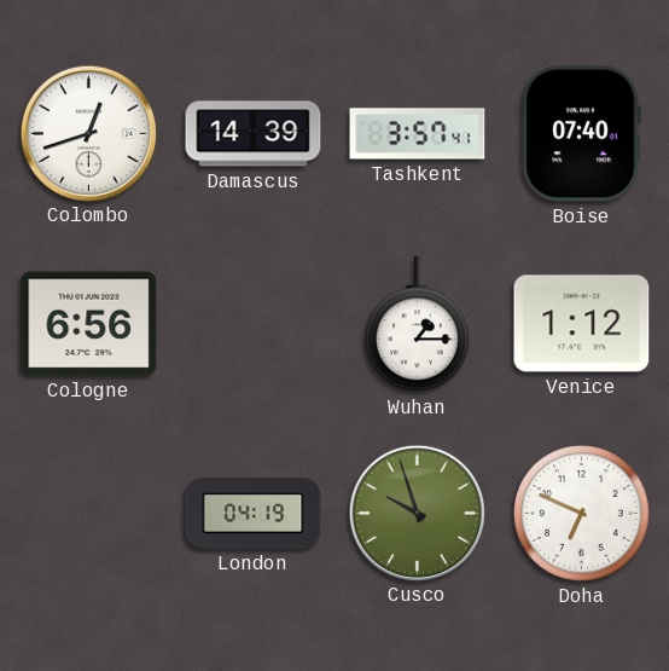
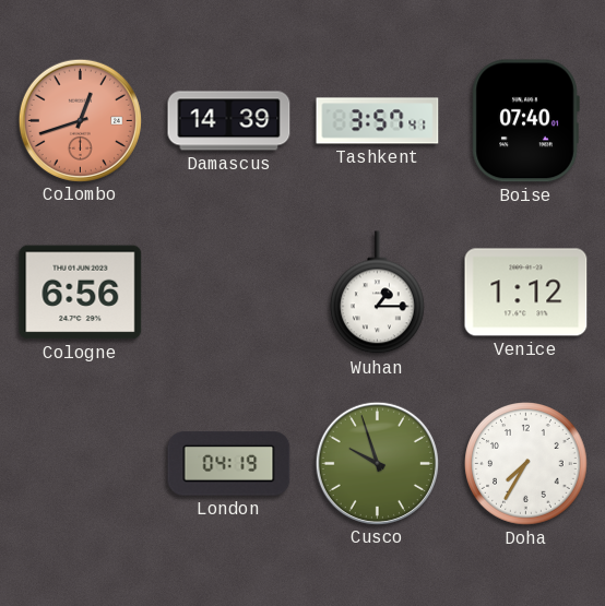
Colombo dial: white -> salmon (80, 120)
Doha: 6:49 -> 7:35 (526, 464)
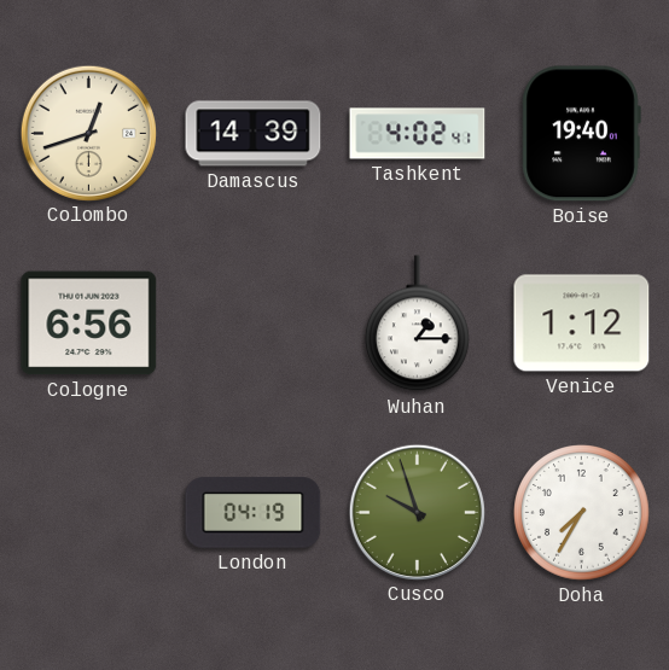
Colombo dial: salmon -> cream (88, 133)
Tashkent: 3:57 -> 4:02 (418, 134)
Boise: 07:40 -> 19:40 (581, 134)
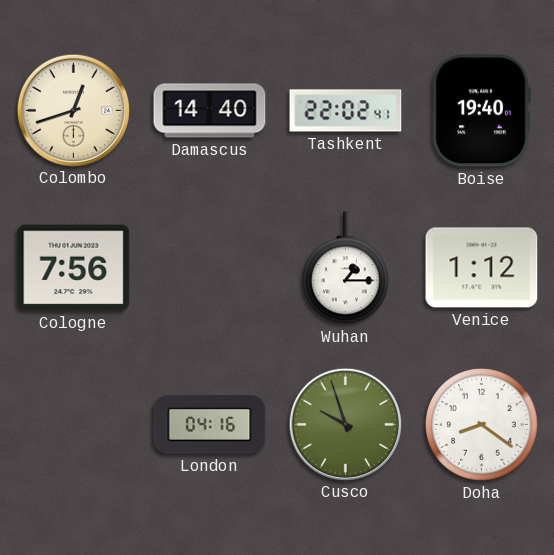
Damascus: 14:39 -> 14:40 (210, 111)
Tashkent: 4:02 -> 22:02 (346, 111)
Cologne: 6:56 -> 7:56 (74, 268)
London: 04:19 -> 04:16 (210, 425)
Doha: 7:35 -> 8:21 (482, 425)
